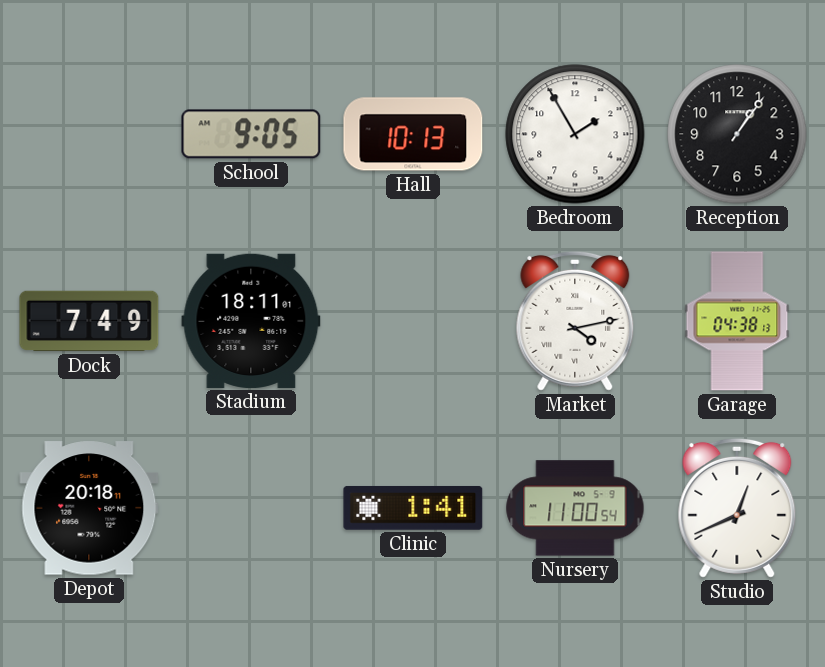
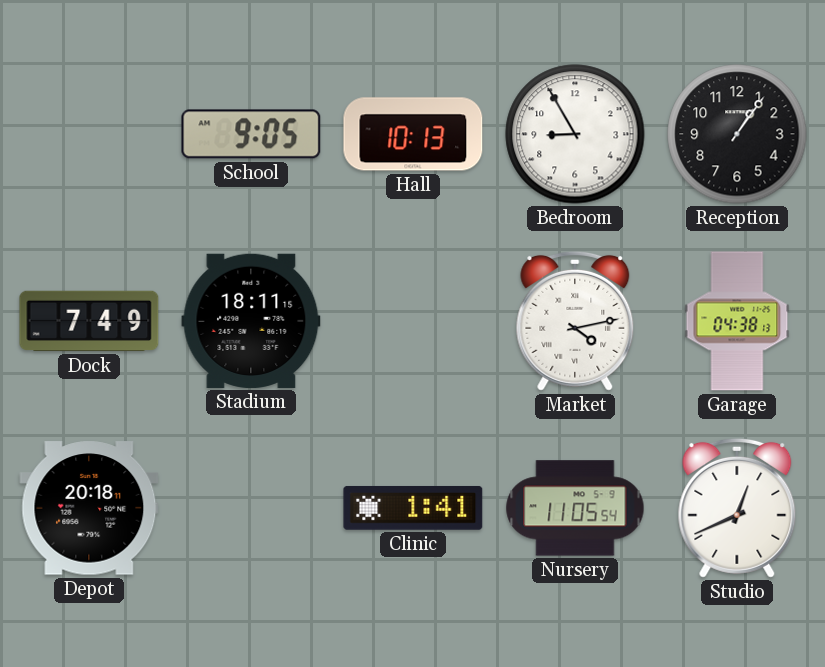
Bedroom: 1:55 -> 8:55 (575, 134)
Stadium: 18:11:01 -> 18:11:15 (251, 321)
Nursery: 11:00 -> 11:05 (575, 508)
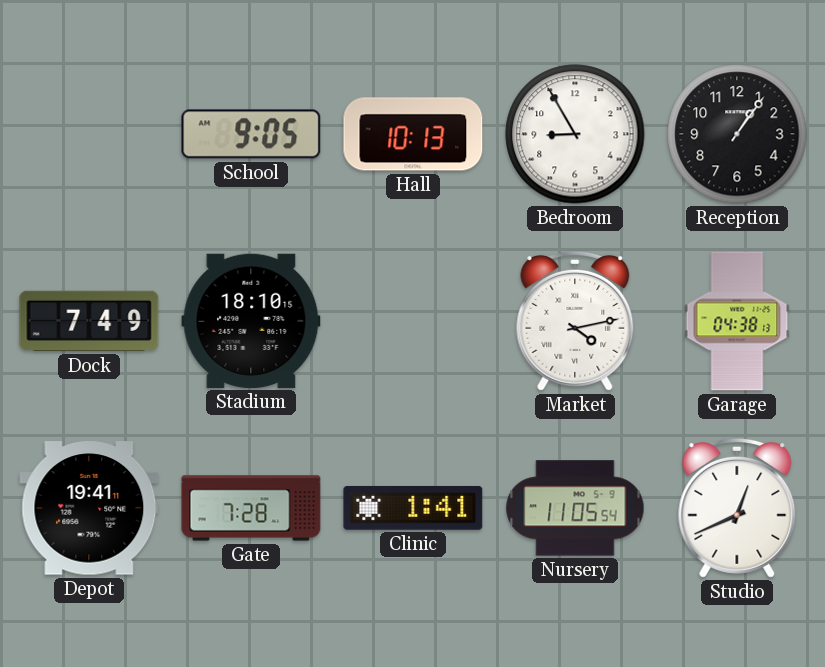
Stadium: 18:11 -> 18:10 (251, 321)
Depot: 20:18 -> 19:41 (89, 508)
Gate: none -> 7:28 (251, 508)
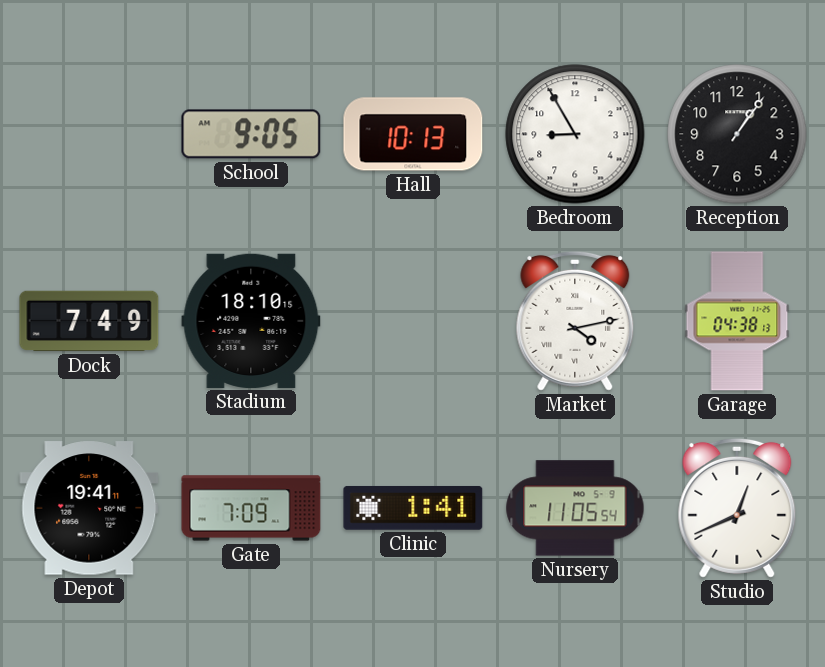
Gate: 7:28 -> 7:09 (251, 508)
